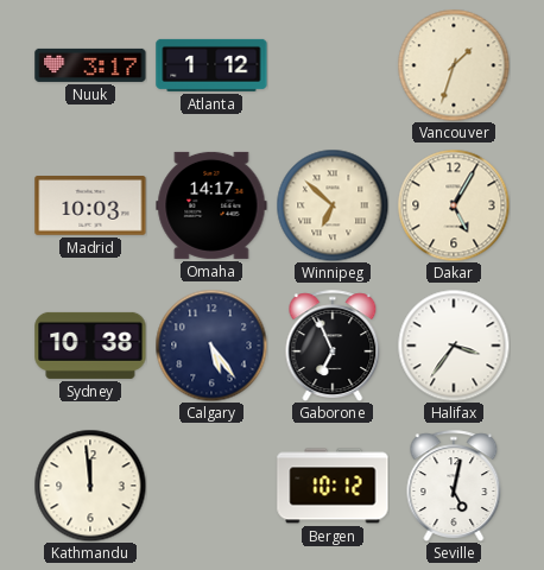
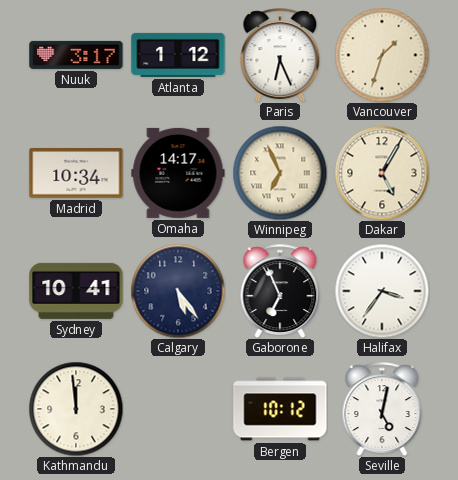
Paris: none -> 6:26 (280, 55)
Madrid: 10:03 -> 10:34 (76, 174)
Winnipeg: 6:52 -> 6:56 (280, 173)
Sydney: 10:38 -> 10:41 (76, 291)
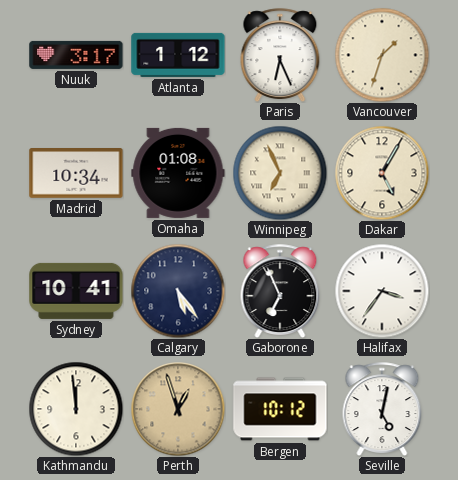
Omaha: 14:17 -> 01:08 (178, 173)
Perth: none -> 12:57 (178, 409)
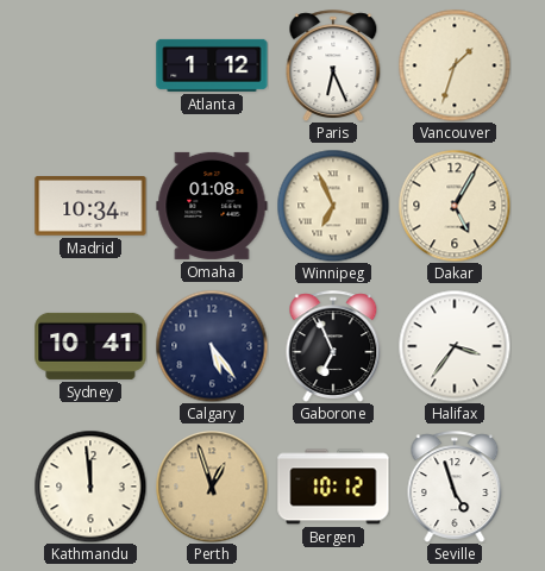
Nuuk: 3:17 -> none (76, 55)
Seville: 5:02 -> 4:57 (455, 487)
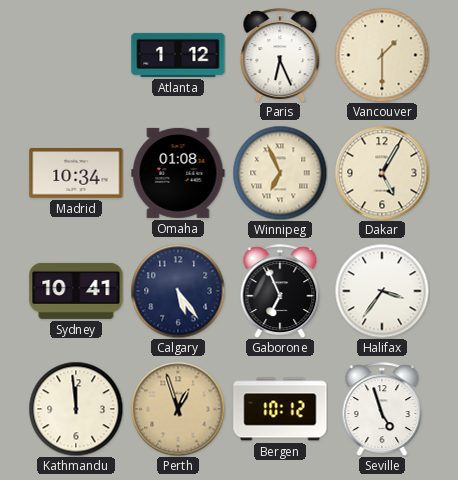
Vancouver: 1:33 -> 1:30 (382, 55)
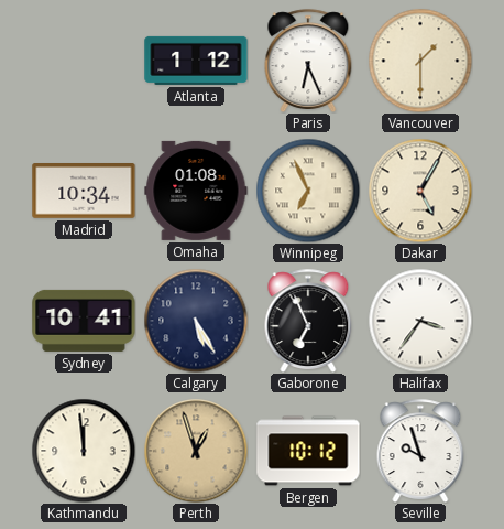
Calgary: 5:24 -> 5:25 (196, 321)
Seville: 4:57 -> 9:57 (420, 451)
